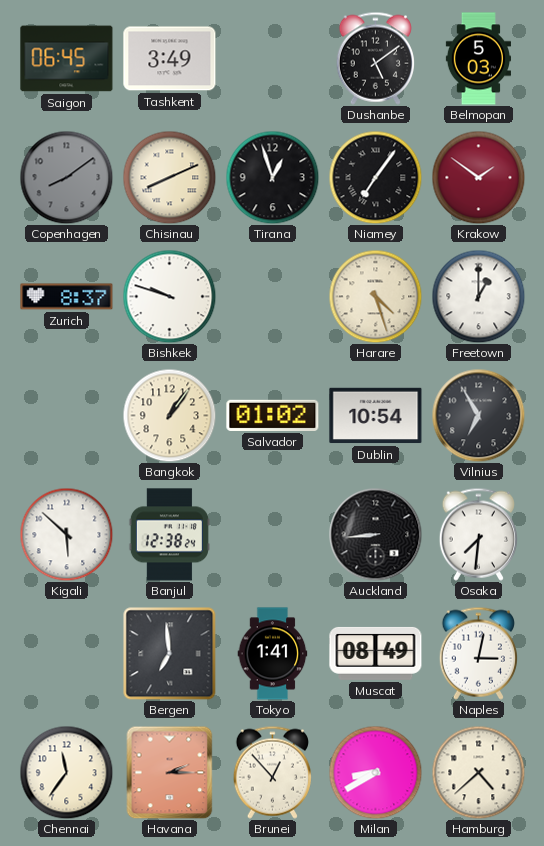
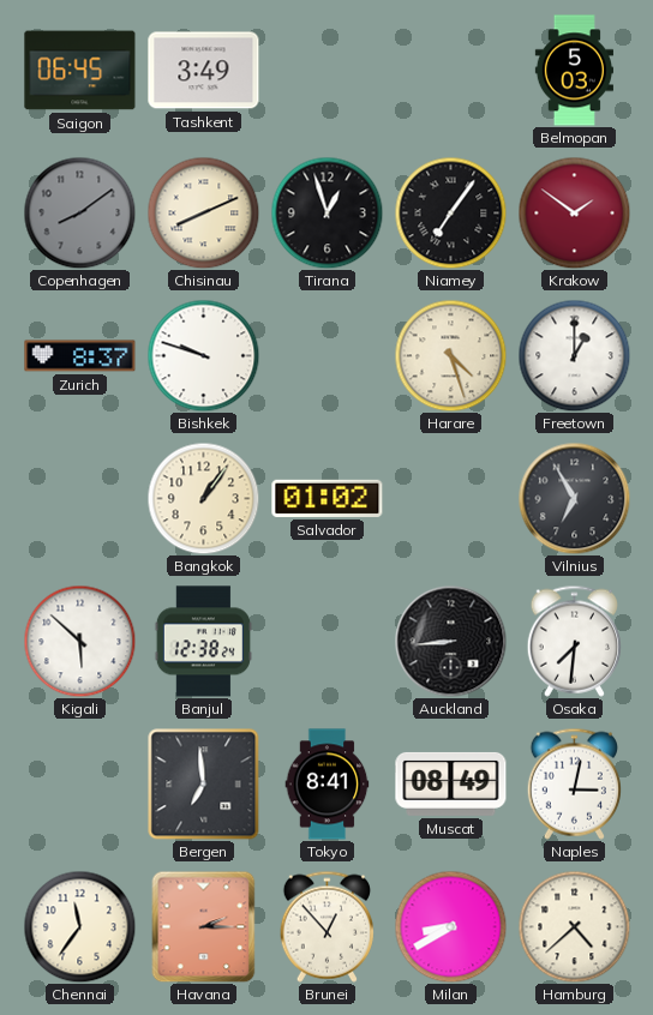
Dushanbe: 5:09 -> none (375, 58)
Dublin: 10:54 -> none (376, 416)
Tokyo: 1:41 -> 8:41 (328, 785)
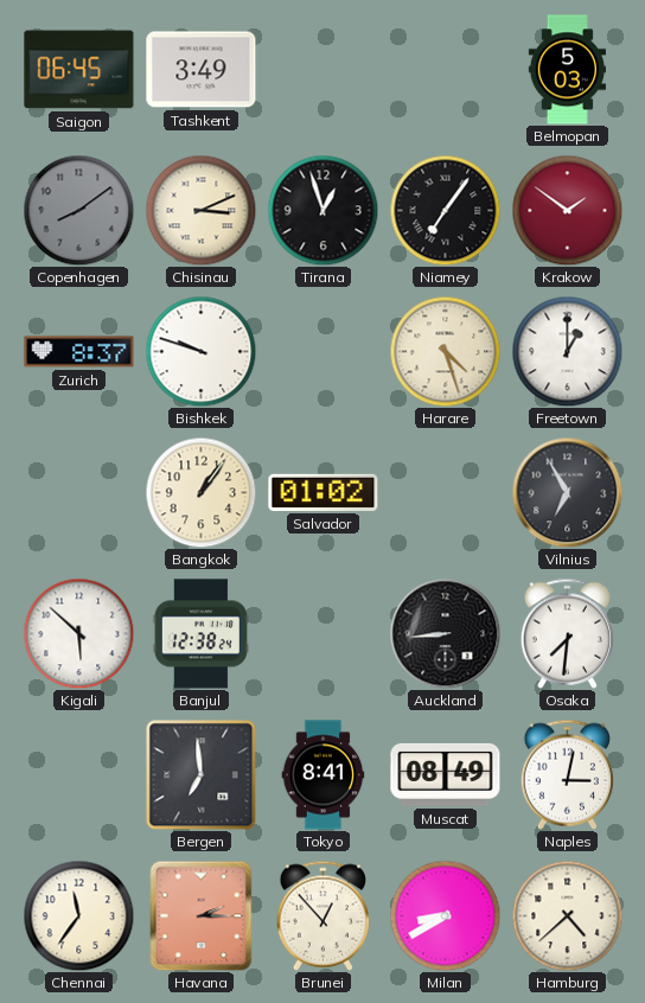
Chisinau: 8:11 -> 3:11 (200, 210)
